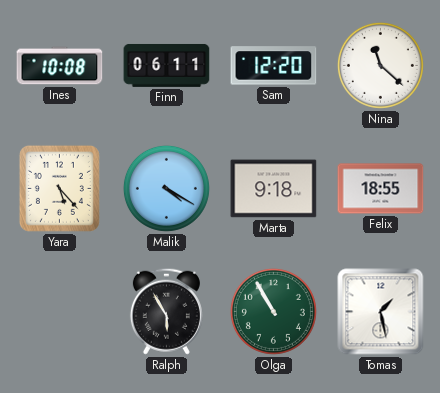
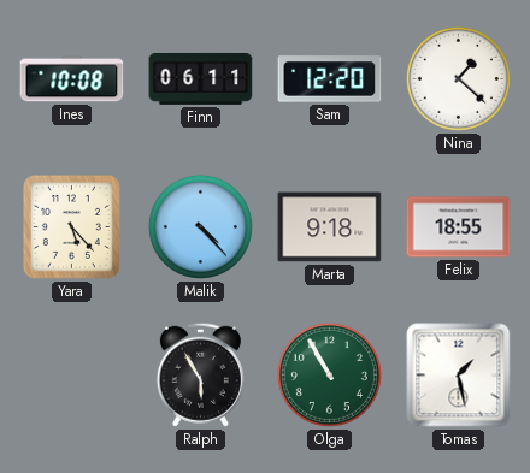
Nina: 11:22 -> 1:22 (458, 78)
Malik: 4:20 -> 4:23 (200, 226)
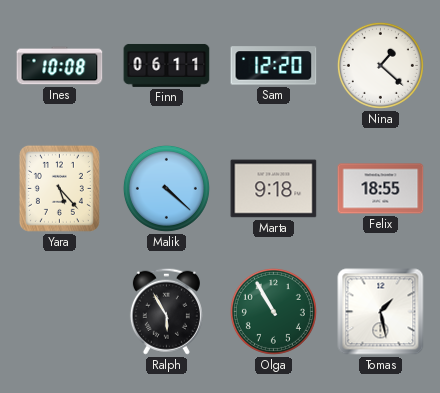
Malik: 4:23 -> 4:22 (166, 188)
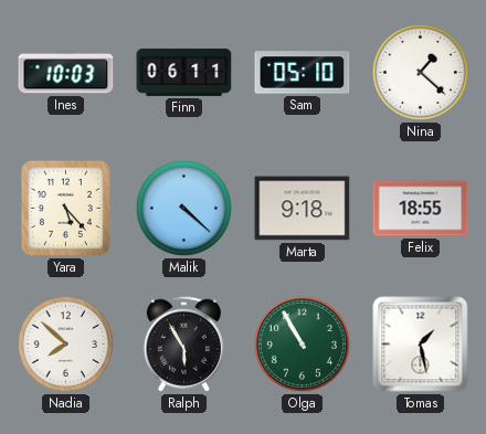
Ines: 10:08 -> 10:03 (66, 73)
Sam: 12:20 -> 05:10 (303, 73)
Nadia: none -> 7:52 (65, 343)
